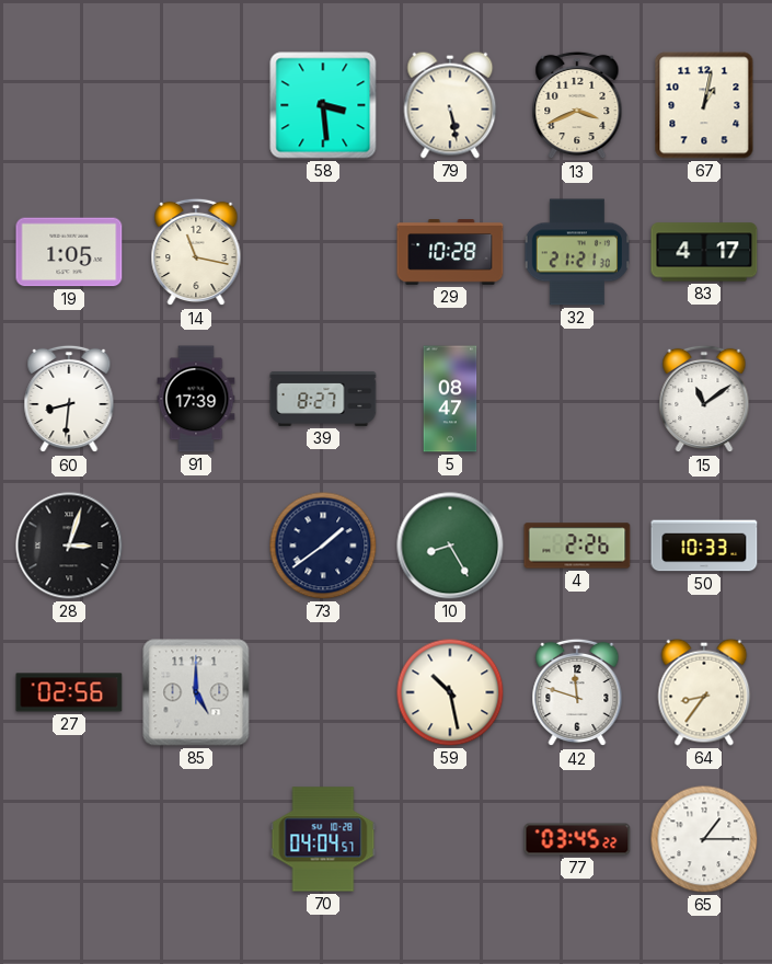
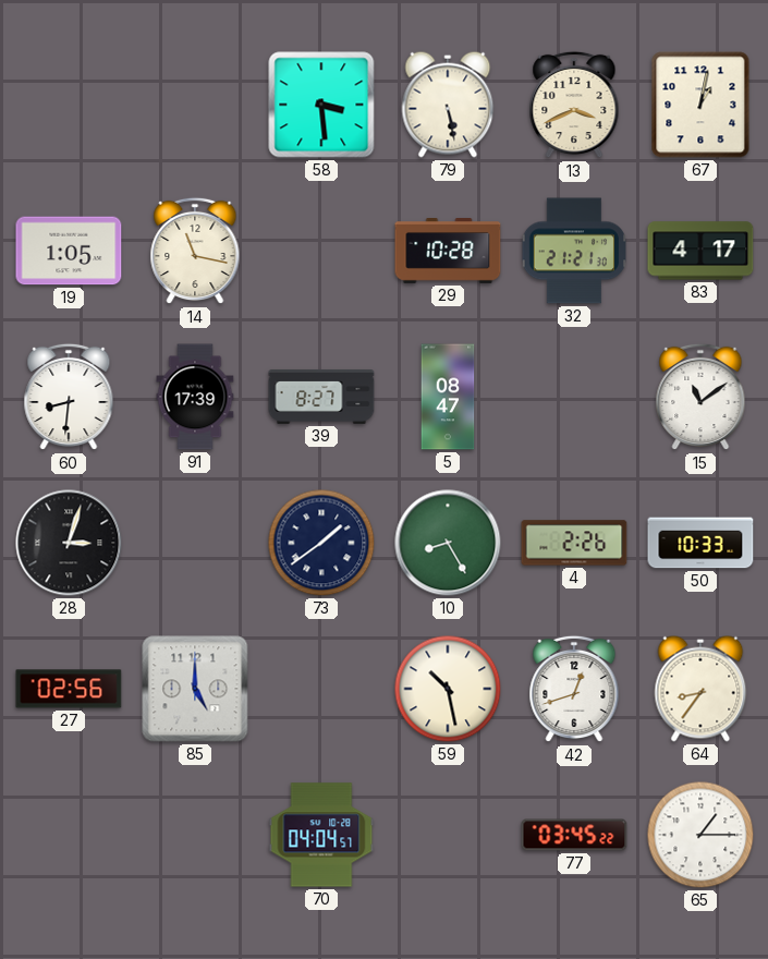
42: 11:48 -> 12:42 (574, 689)
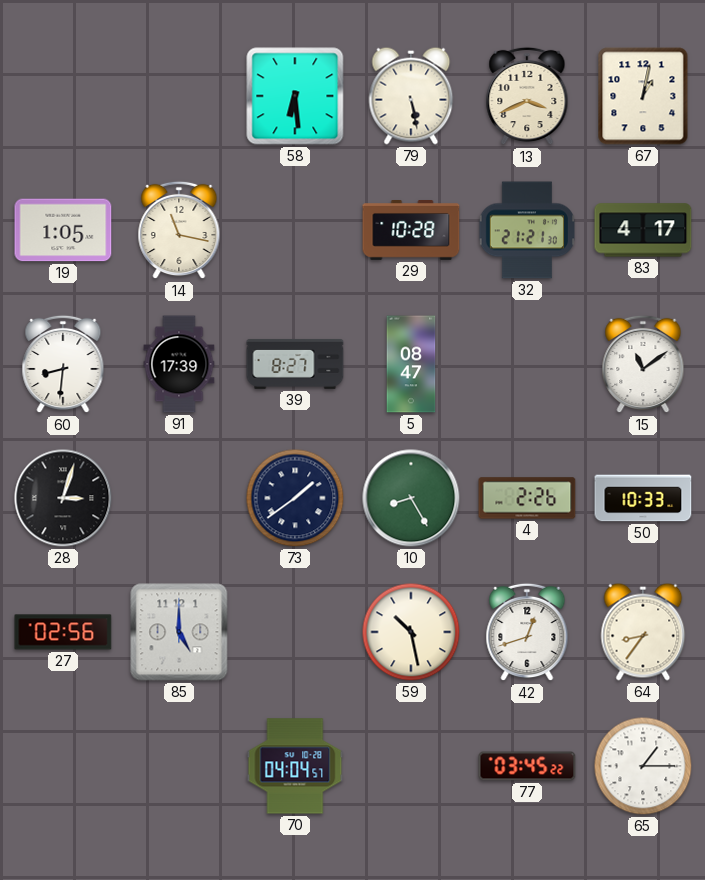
58: 3:29 -> 6:29 (295, 96)
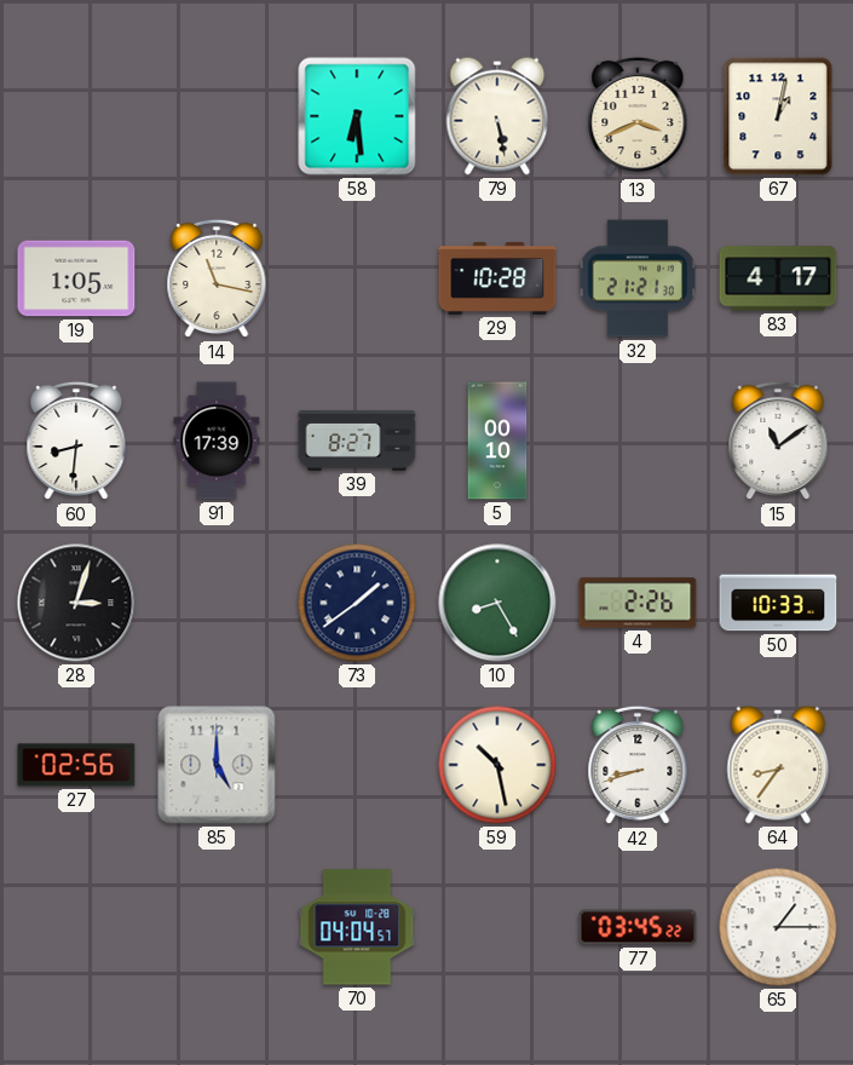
5: 08:47 -> 00:10 (497, 441)
42: 12:42 -> 8:42 (638, 765)
